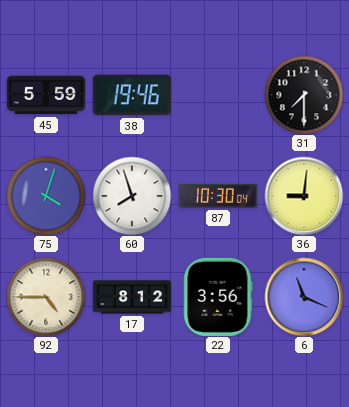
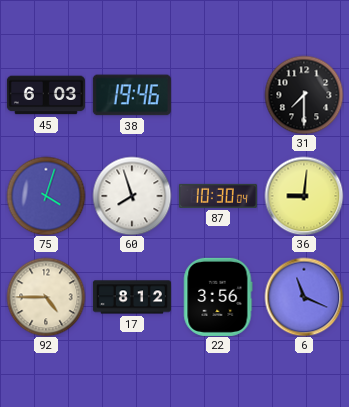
45: 5:59 -> 6:03 (46, 95)
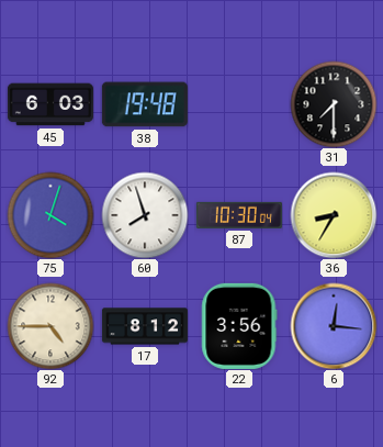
38: 19:46 -> 19:48 (145, 104)
36: 9:01 -> 8:35 (334, 215)
6: 11:19 -> 12:16 (334, 326)
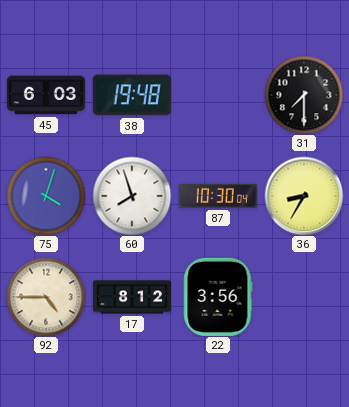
6: 12:16 -> none (334, 326)
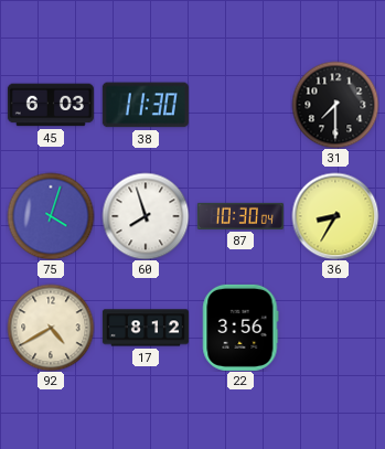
38: 19:48 -> 11:30 (146, 105)
92: 4:45 -> 4:40 (51, 328)
